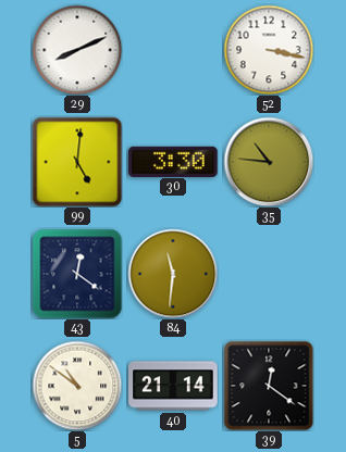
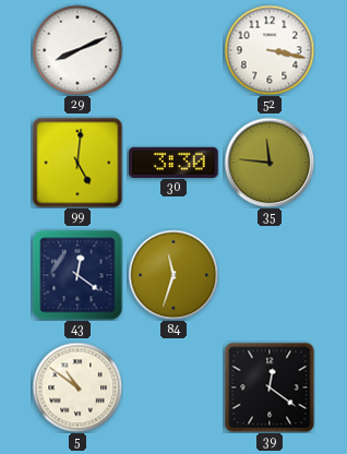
35: 10:46 -> 11:46 (270, 163)
84: 11:31 -> 11:33 (174, 275)
40: 21:14 -> none (173, 386)
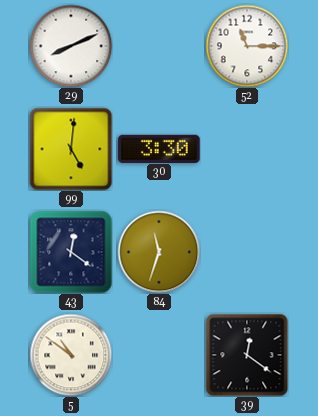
52: 3:17 -> 11:15 (247, 46)
35: 11:46 -> none (270, 163)
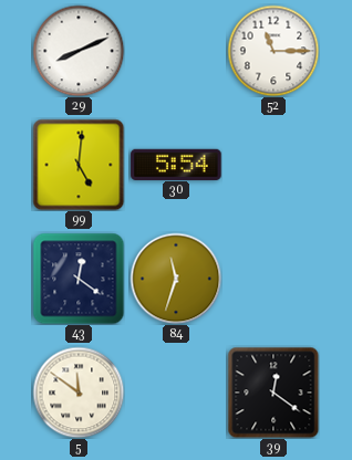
30: 3:30 -> 5:54 (176, 164)
5: 10:51 -> 11:51 (79, 393)
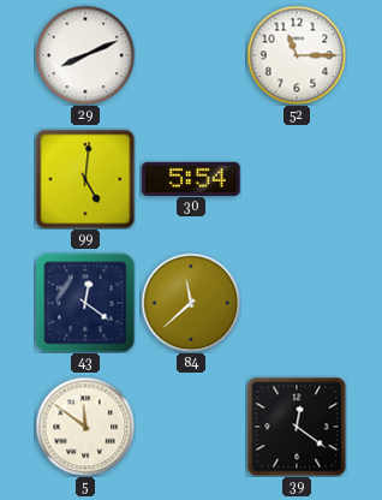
84: 11:33 -> 11:38 (191, 303)
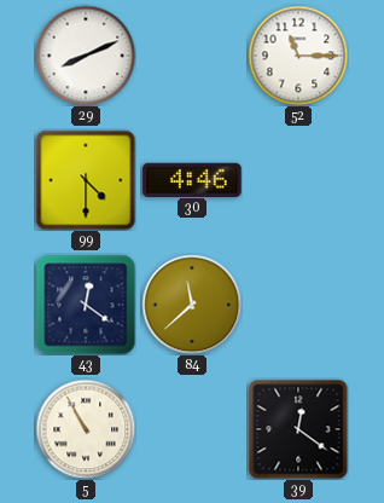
99: 5:01 -> 4:30 (86, 180)
30: 5:54 -> 4:46 (192, 179)
5: 11:51 -> 10:55 (86, 429)
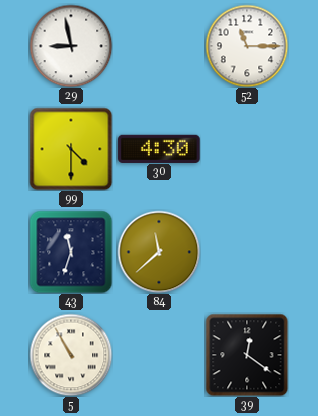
29: 8:11 -> 8:58 (71, 46)
30: 4:46 -> 4:30 (159, 148)
43: 12:21 -> 11:33 (71, 252)
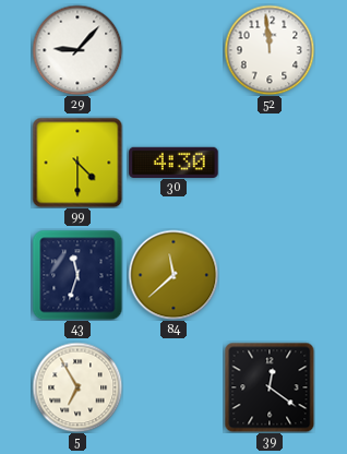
29: 8:58 -> 9:07 (77, 50)
52: 11:15 -> 11:59 (270, 50)
5: 10:55 -> 6:55 (77, 387)
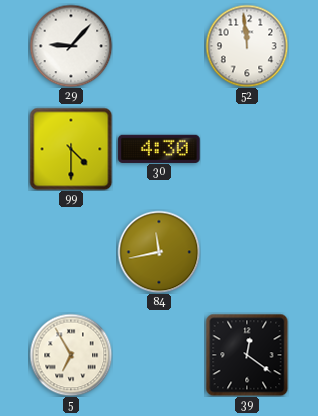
43: 11:33 -> none (77, 275)
84: 11:38 -> 11:43 (159, 252)
